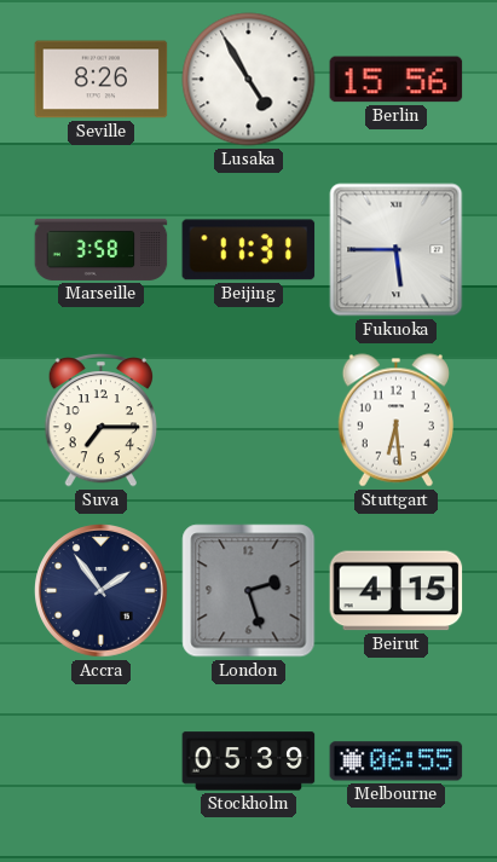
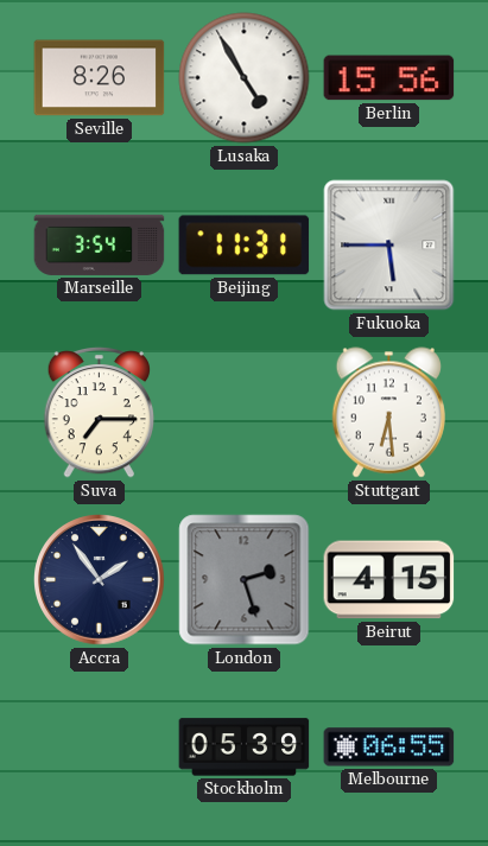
Marseille: 3:58 -> 3:54 (100, 244)
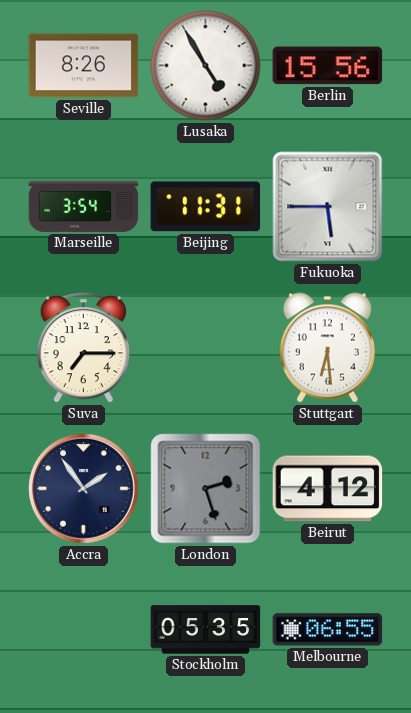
Beirut: 4:15 -> 4:12 (328, 489)
Stockholm: 05:39 -> 05:35 (206, 630)
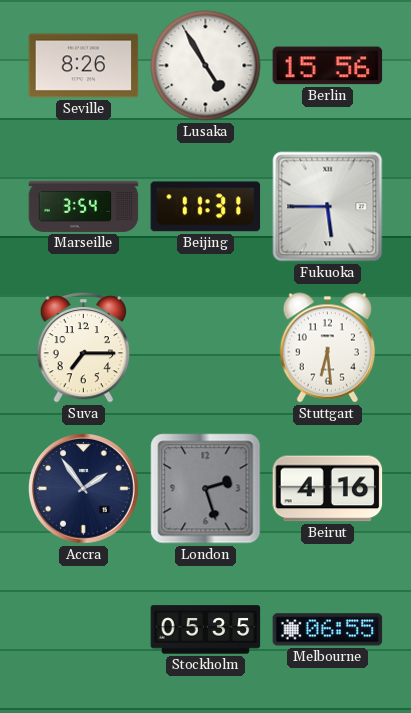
Beirut: 4:12 -> 4:16 (328, 489)
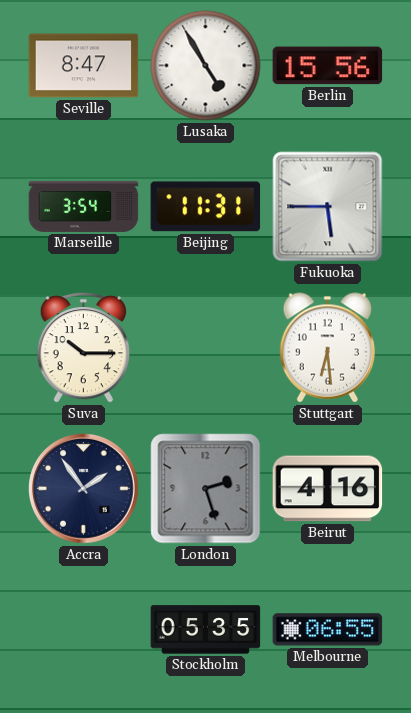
Seville: 8:26 -> 8:47 (84, 66)
Suva: 7:15 -> 10:15 (83, 347)
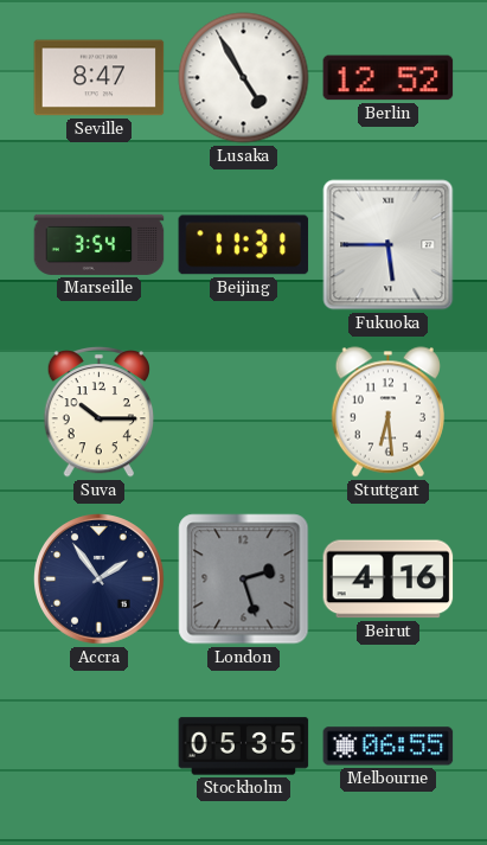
Berlin: 15:56 -> 12:52 (389, 78)
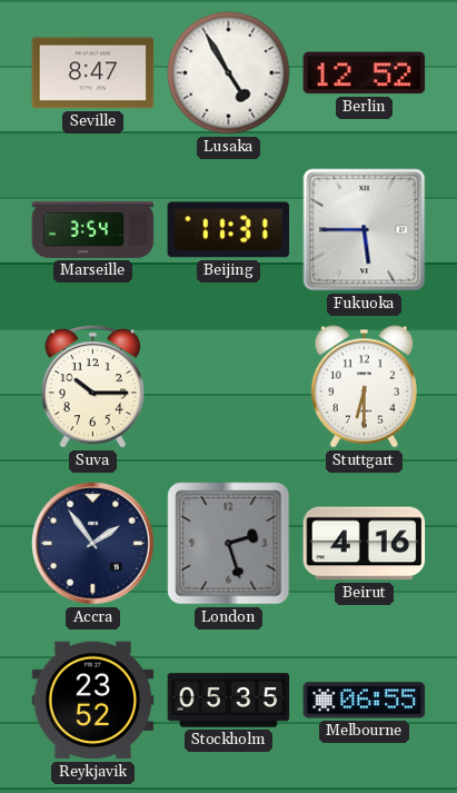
Stuttgart: 6:29 -> 6:30 (364, 387)
Reykjavik: none -> 23:52 (93, 701)
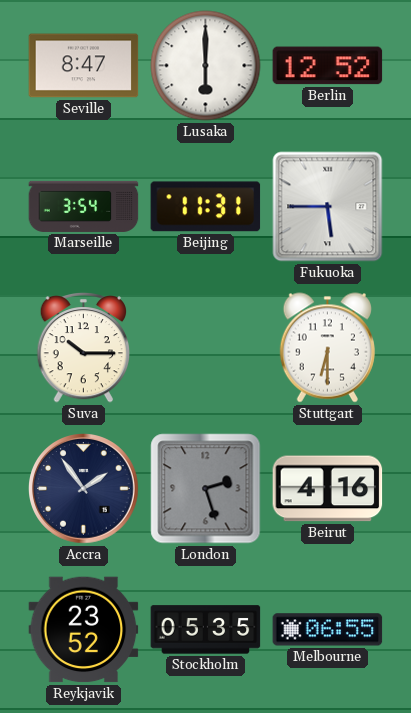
Lusaka: 4:55 -> 6:00 (206, 66)
